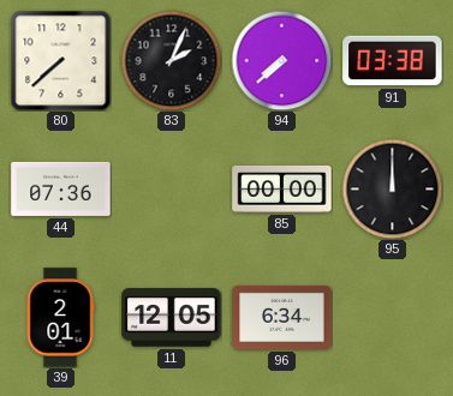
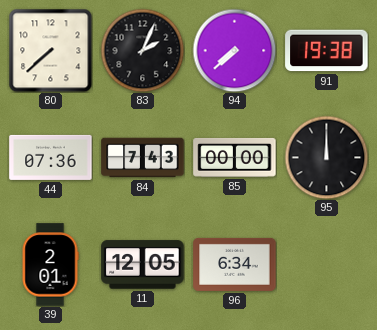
91: 03:38 -> 19:38 (327, 51)
84: none -> 7:43 (143, 158)
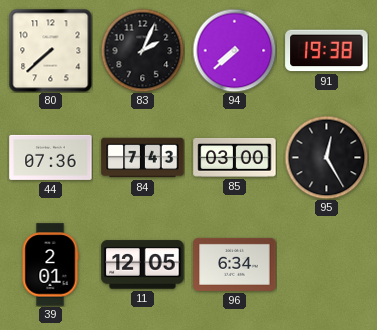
85: 00:00 -> 03:00 (235, 157)
95: 12:00 -> 12:25 (326, 157)
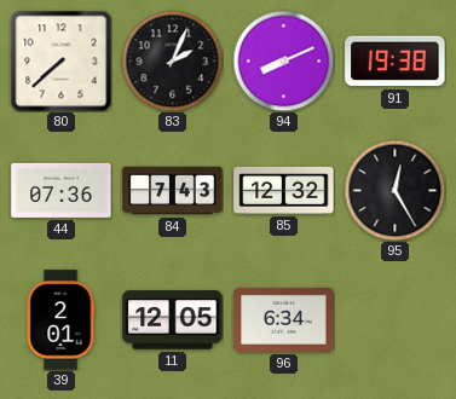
94: 7:38 -> 8:11 (283, 60)
85: 03:00 -> 12:32 (284, 190)
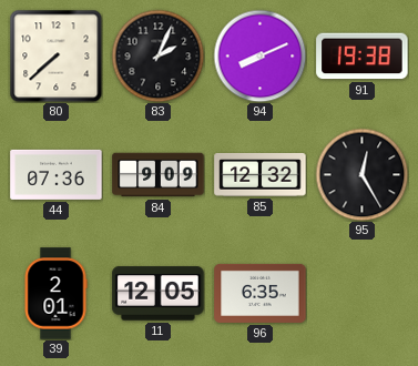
84: 7:43 -> 9:09 (159, 175)
96: 6:34 -> 6:35 (261, 293)
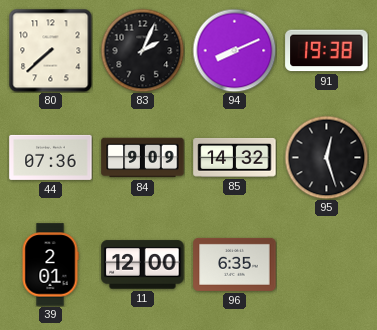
85: 12:32 -> 14:32 (235, 157)
95: 12:25 -> 12:27 (326, 157)
11: 12:05 -> 12:00 (143, 265)
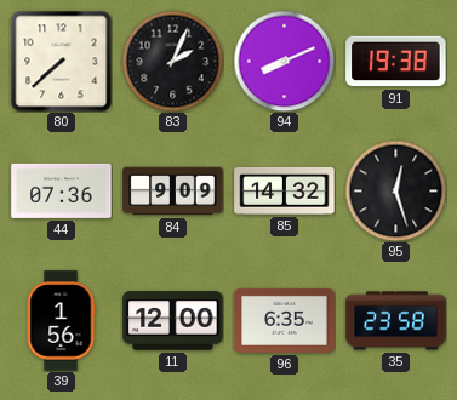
39: 2:01 -> 1:56 (61, 321)
35: none -> 23:58 (396, 321)
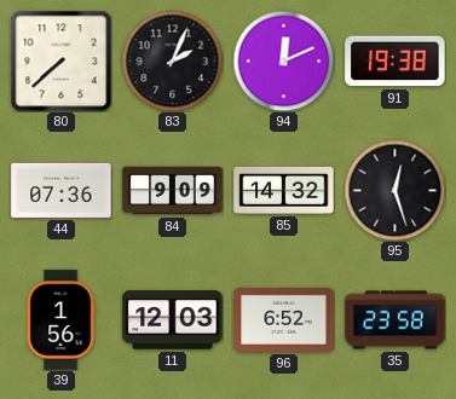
94: 8:11 -> 12:11 (283, 60)
11: 12:00 -> 12:03 (173, 320)
96: 6:35 -> 6:52 (284, 319)
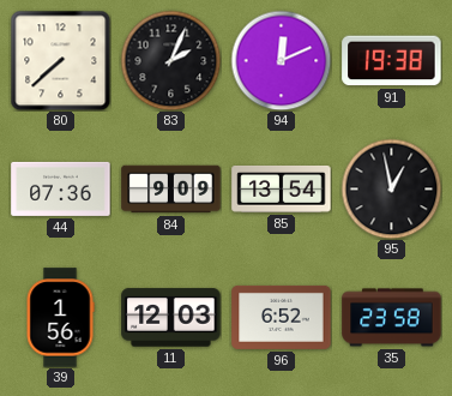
85: 14:32 -> 13:54 (282, 188)
95: 12:27 -> 12:58 (391, 188)
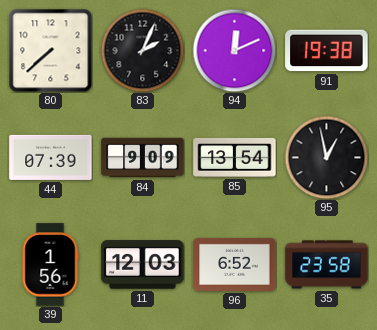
44: 07:36 -> 07:39 (51, 157)
